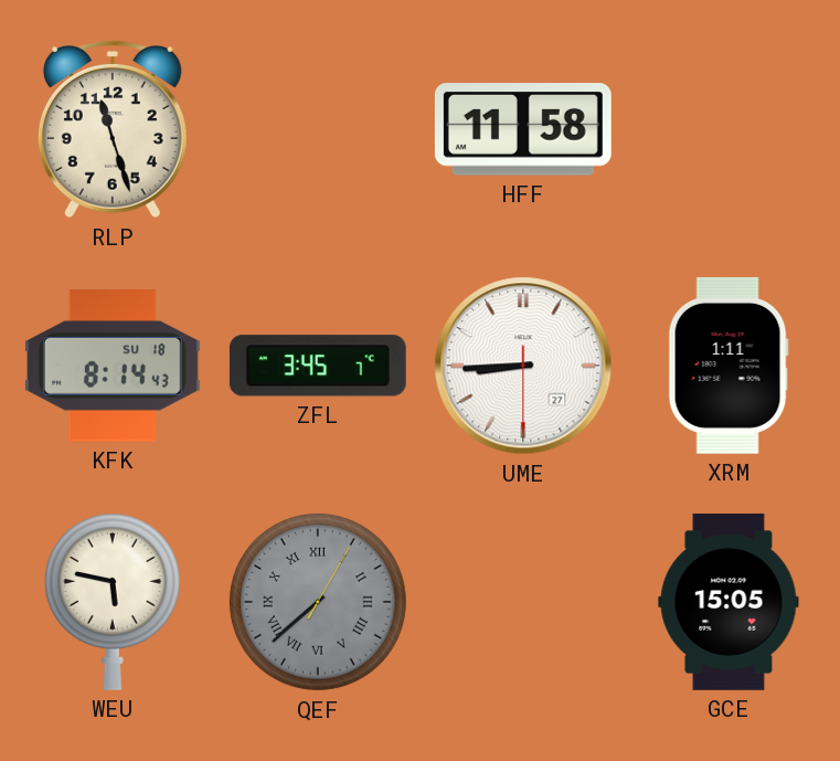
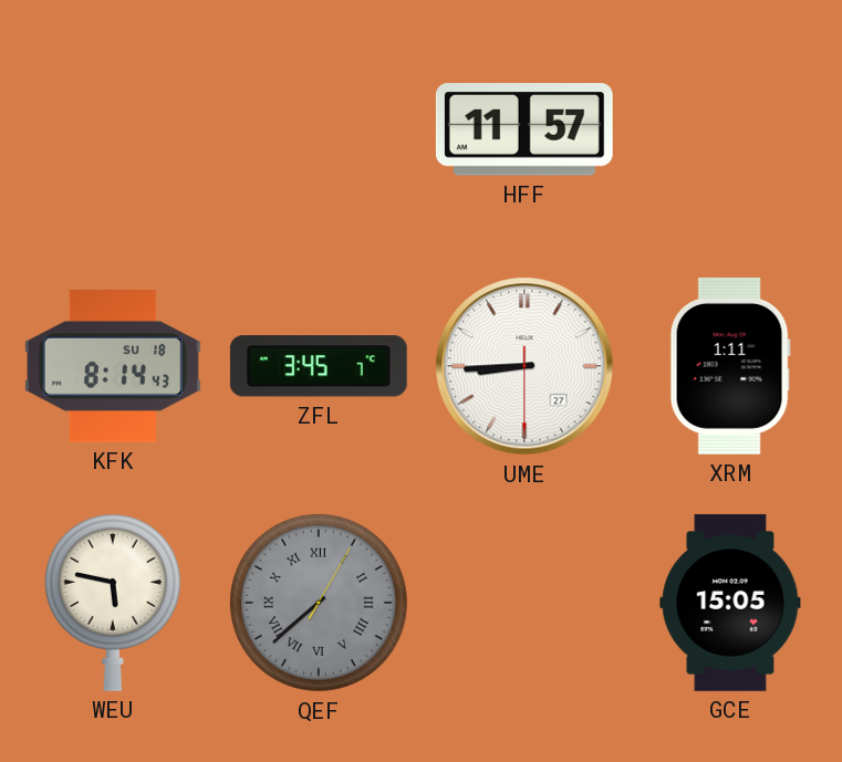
RLP: 11:27 -> none (113, 130)
HFF: 11:58 -> 11:57 (524, 129)
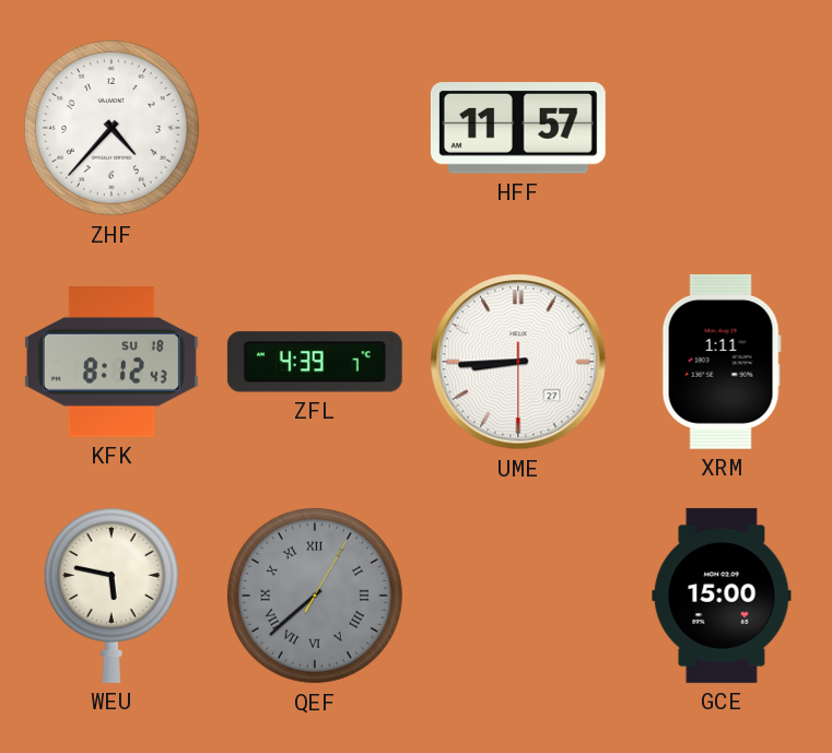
ZHF: none -> 4:37 (112, 128)
KFK: 8:14 -> 8:12 (112, 362)
ZFL: 3:45 -> 4:39 (315, 362)
GCE: 15:05 -> 15:00 (722, 596)
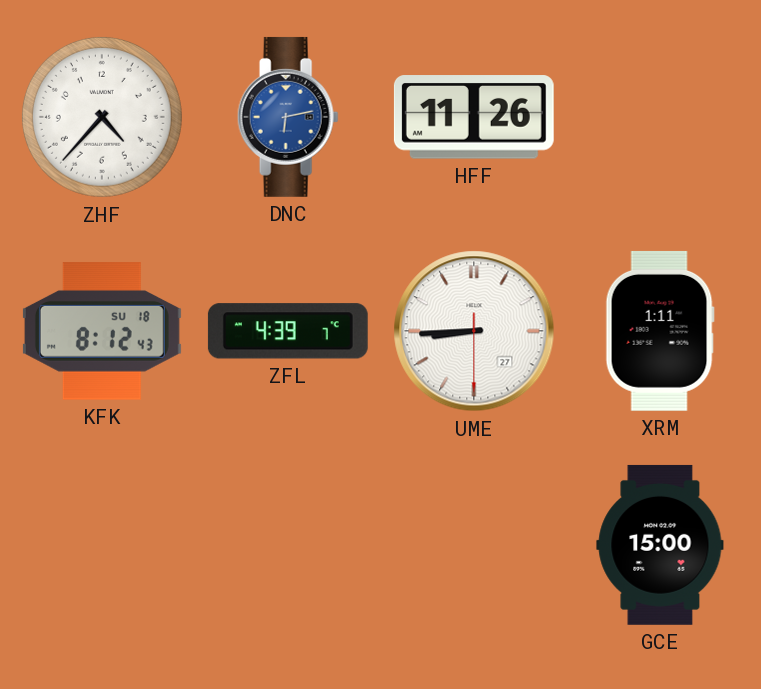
DNC: none -> 6:13 (288, 117)
HFF: 11:57 -> 11:26 (474, 117)
WEU: 5:47 -> none (112, 595)
QEF: 7:38 -> none (315, 596)
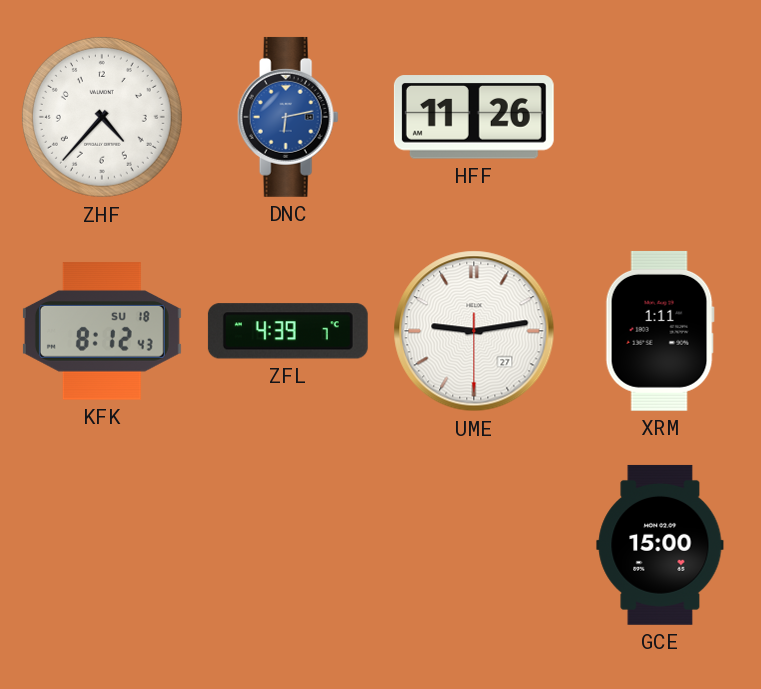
UME: 8:44 -> 9:13 (474, 331)
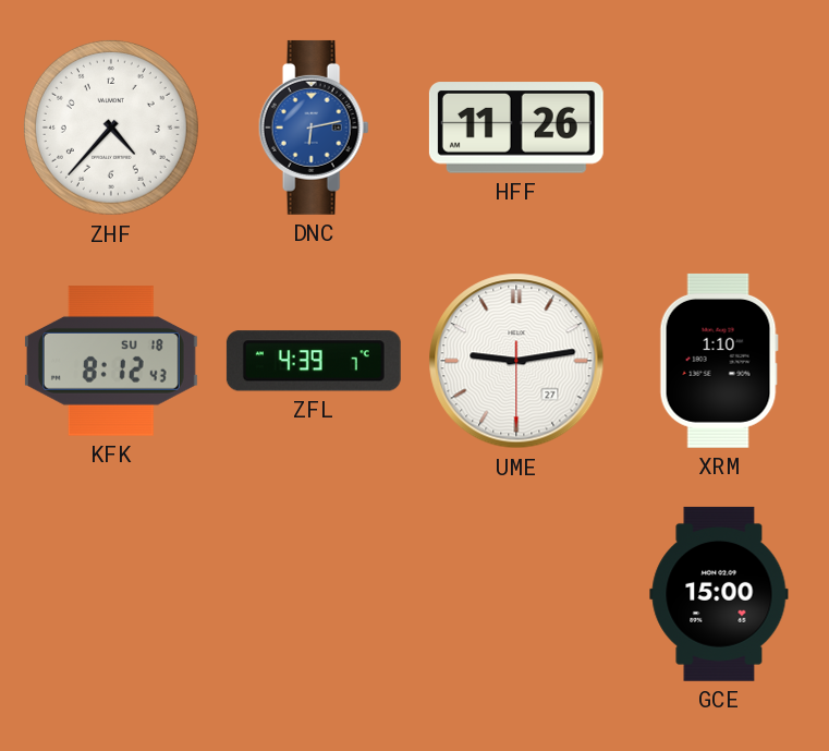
XRM: 1:11 -> 1:10 (719, 361)
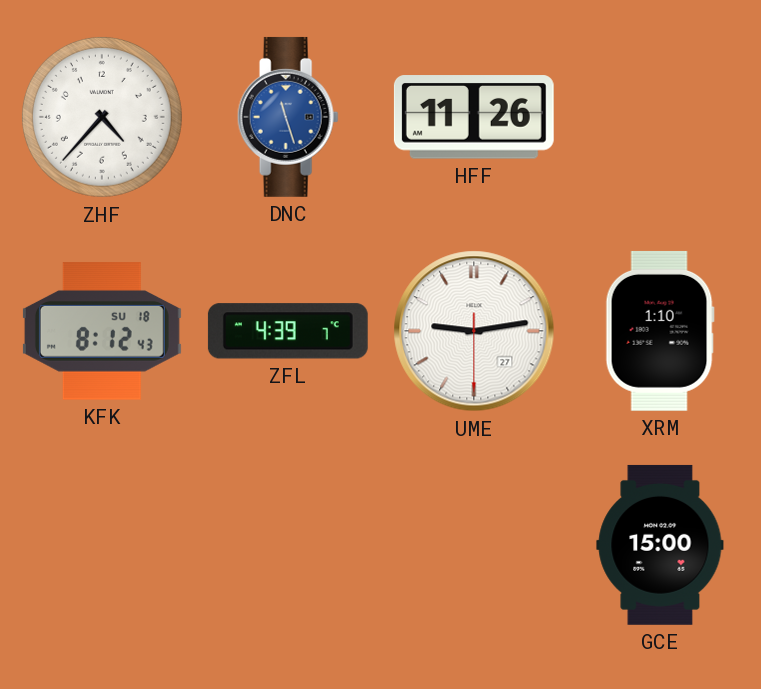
DNC: 6:13 -> 11:27 (288, 117)
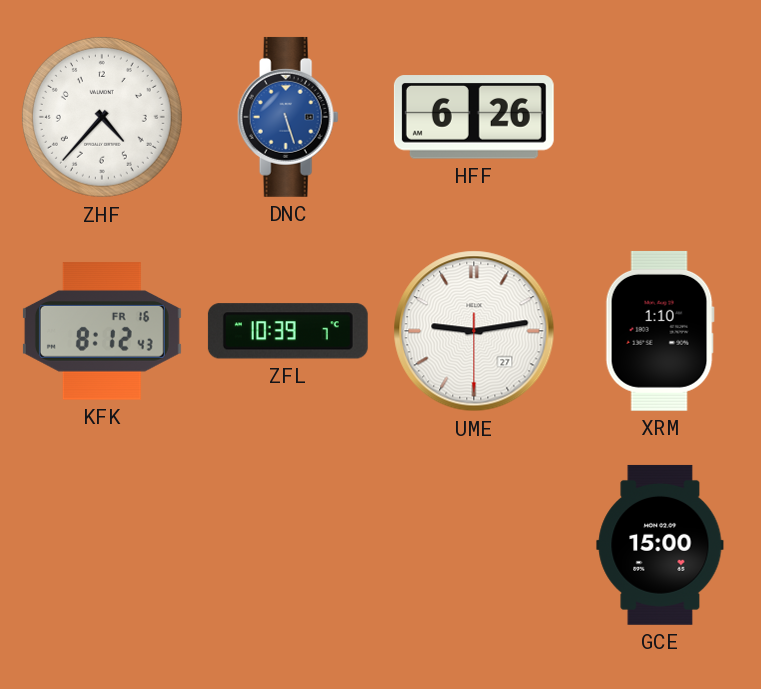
DNC: 11:27 -> 5:27 (288, 117)
HFF: 11:26 -> 6:26 (474, 117)
KFK date: SU 18 -> FR 16 (102, 331)
ZFL: 4:39 -> 10:39 (288, 331)
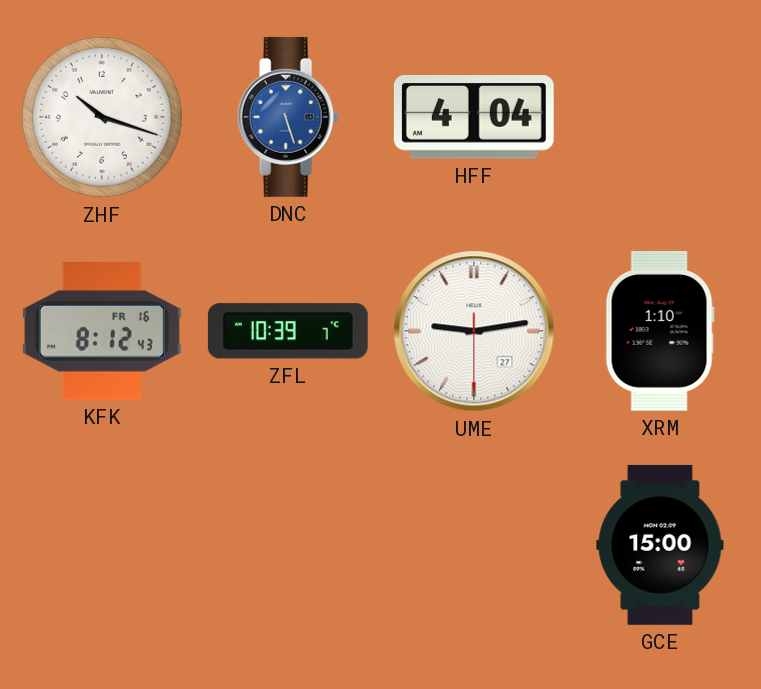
ZHF: 4:37 -> 10:18 (102, 117)
HFF: 6:26 -> 4:04 (474, 117)
